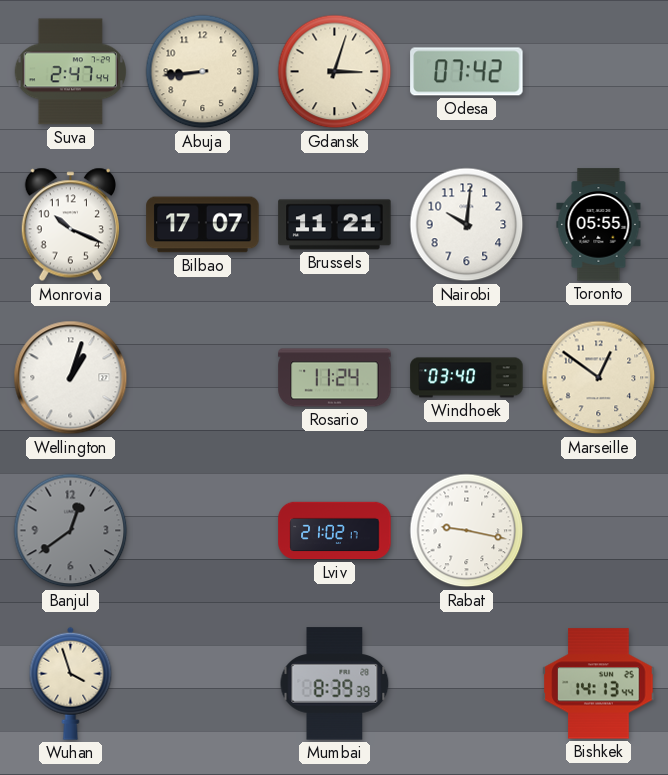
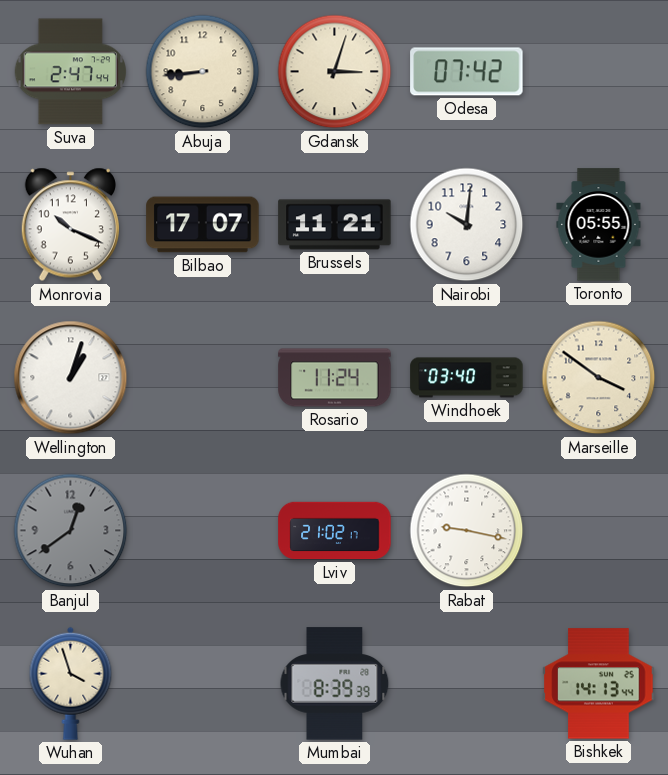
Marseille: 12:51 -> 3:51 (599, 378)
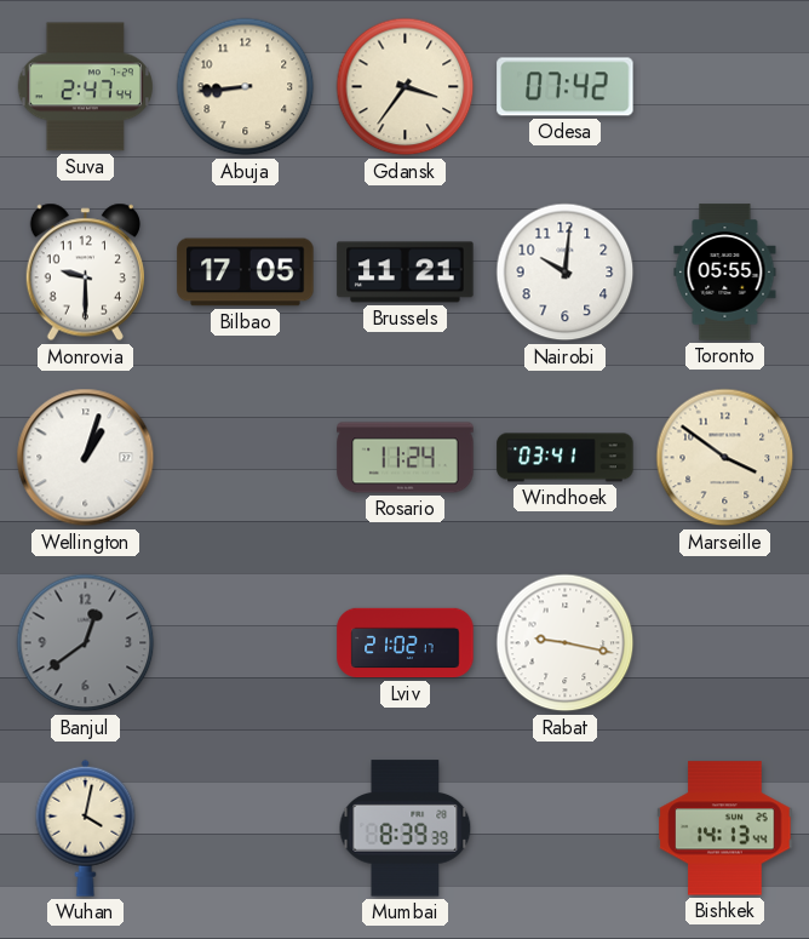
Gdansk: 3:03 -> 3:36 (406, 87)
Monrovia: 10:19 -> 9:30 (85, 273)
Bilbao: 17:07 -> 17:05 (246, 273)
Windhoek: 03:40 -> 03:41 (566, 458)
Wuhan: 3:57 -> 4:02 (86, 828)
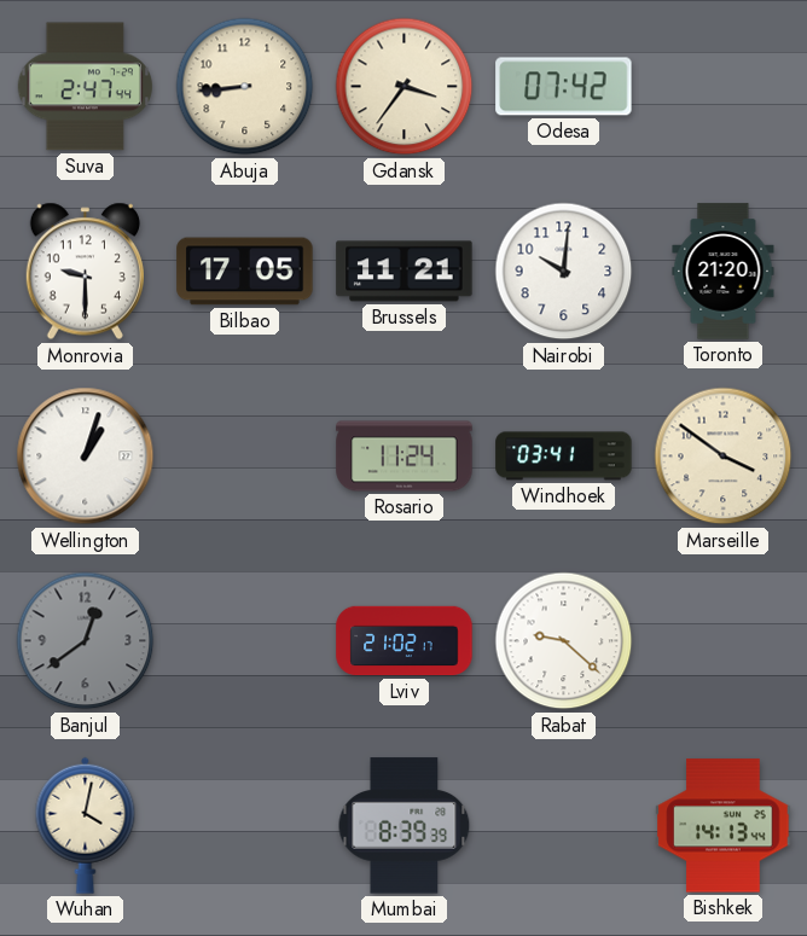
Toronto: 05:55 -> 21:20 (724, 272)
Rabat: 9:17 -> 9:22 (564, 641)
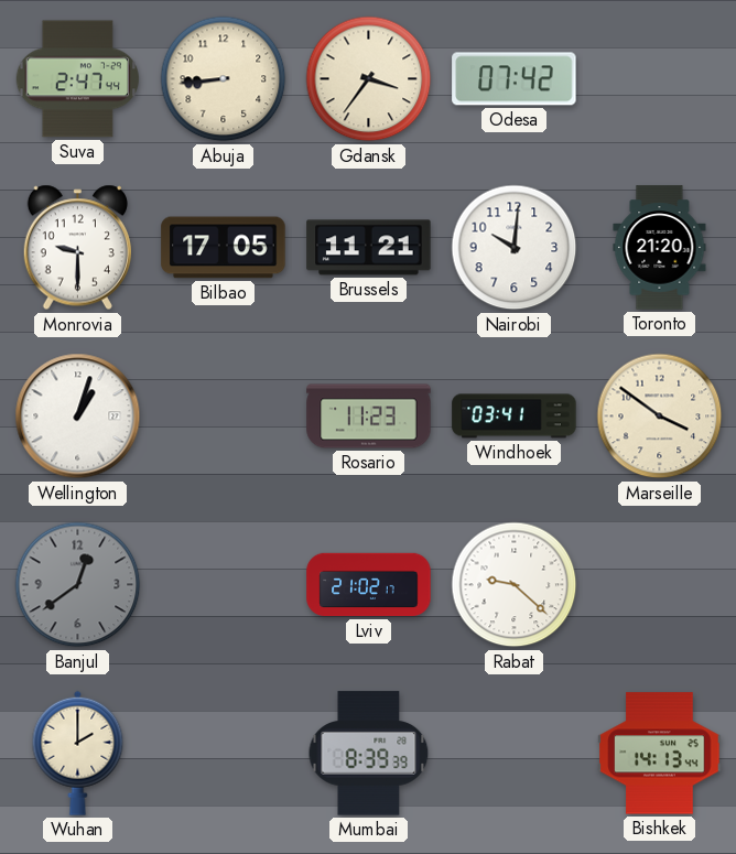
Rosario: 11:24 -> 11:23 (369, 417)
Wuhan: 4:02 -> 2:00 (78, 753)
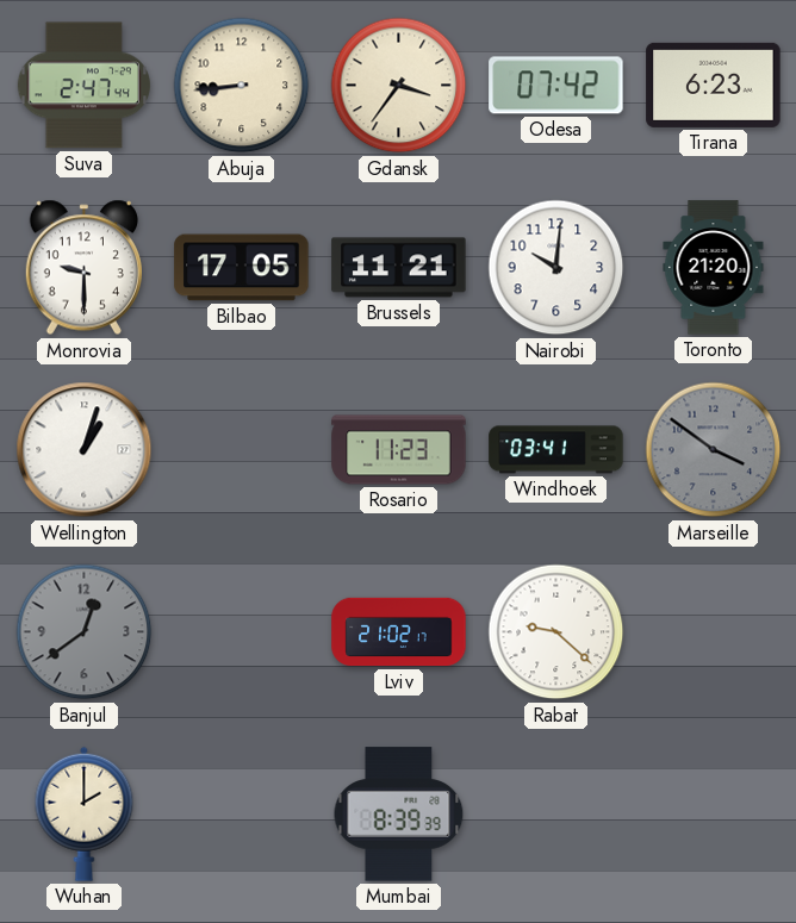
Tirana: none -> 6:23 (714, 85)
Marseille dial: cream -> grey (714, 450)
Bishkek: 14:13 -> none (660, 754)
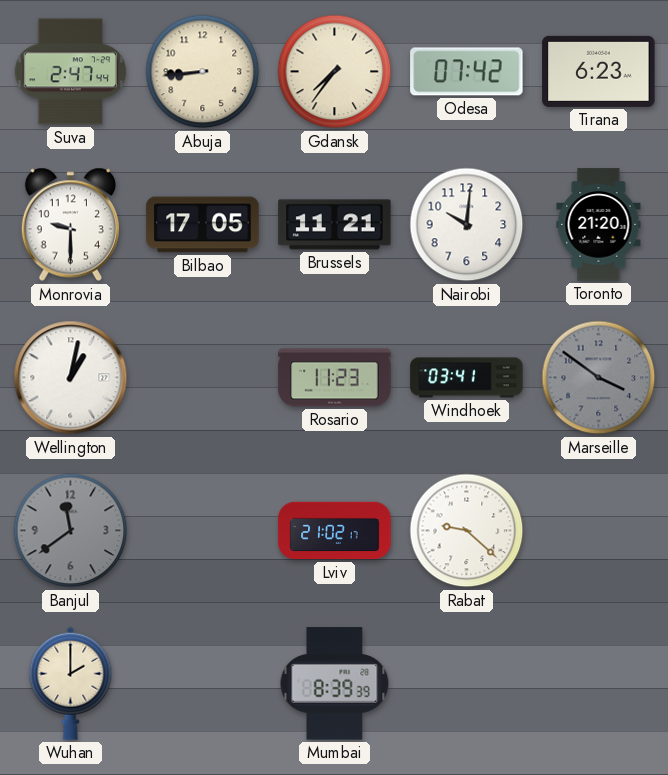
Gdansk: 3:36 -> 7:36 (335, 72)
Wellington: 1:03 -> 1:02 (71, 378)
Banjul: 12:39 -> 11:39 (71, 531)
